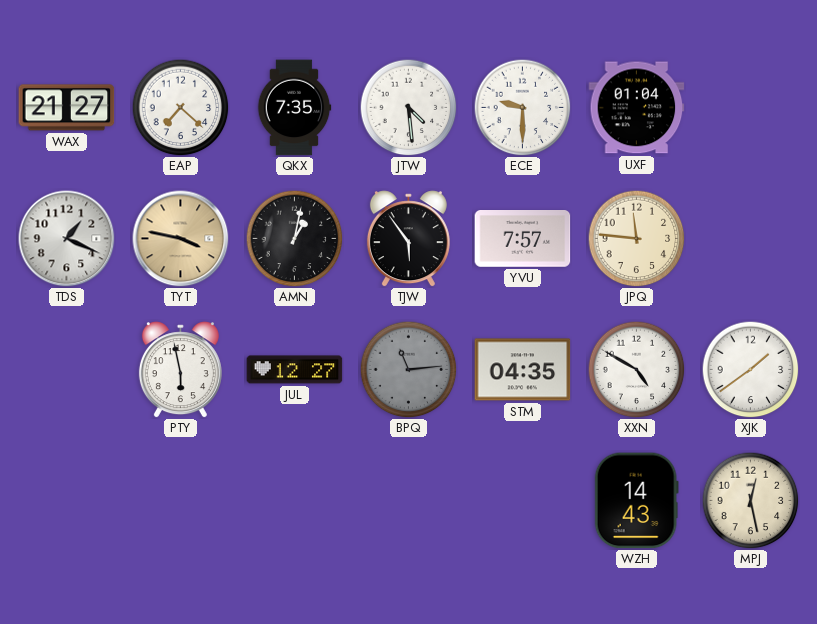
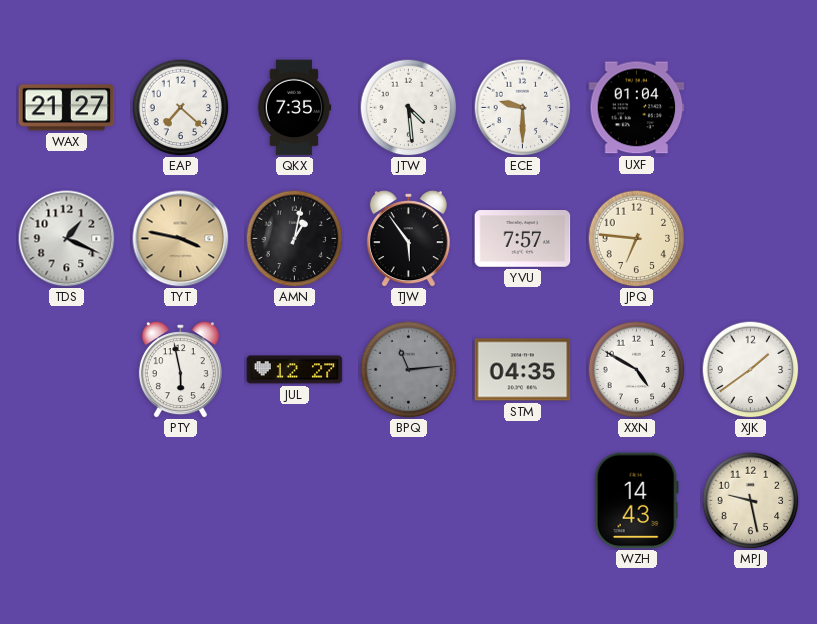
JPQ: 11:46 -> 6:46 (636, 238)
MPJ: 12:28 -> 9:28 (750, 500)
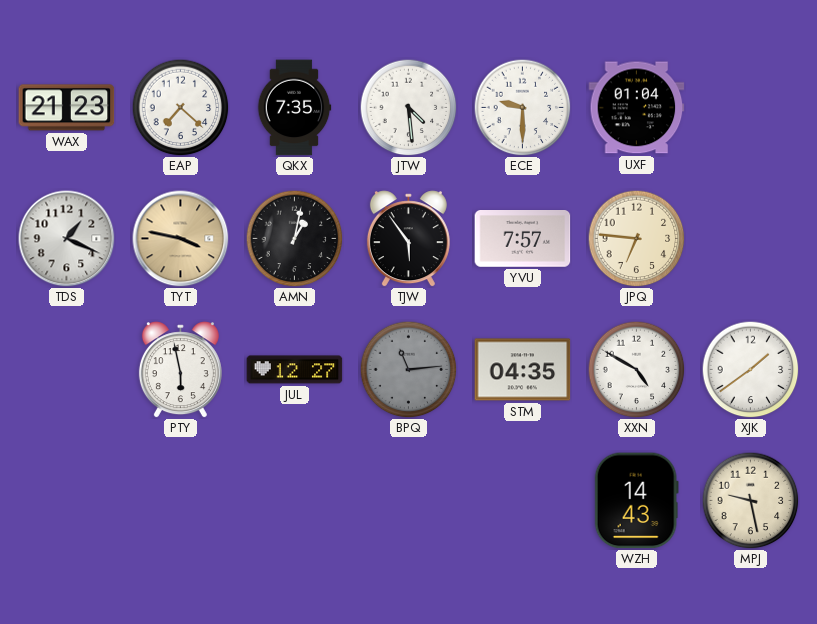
WAX: 21:27 -> 21:23 (67, 108)
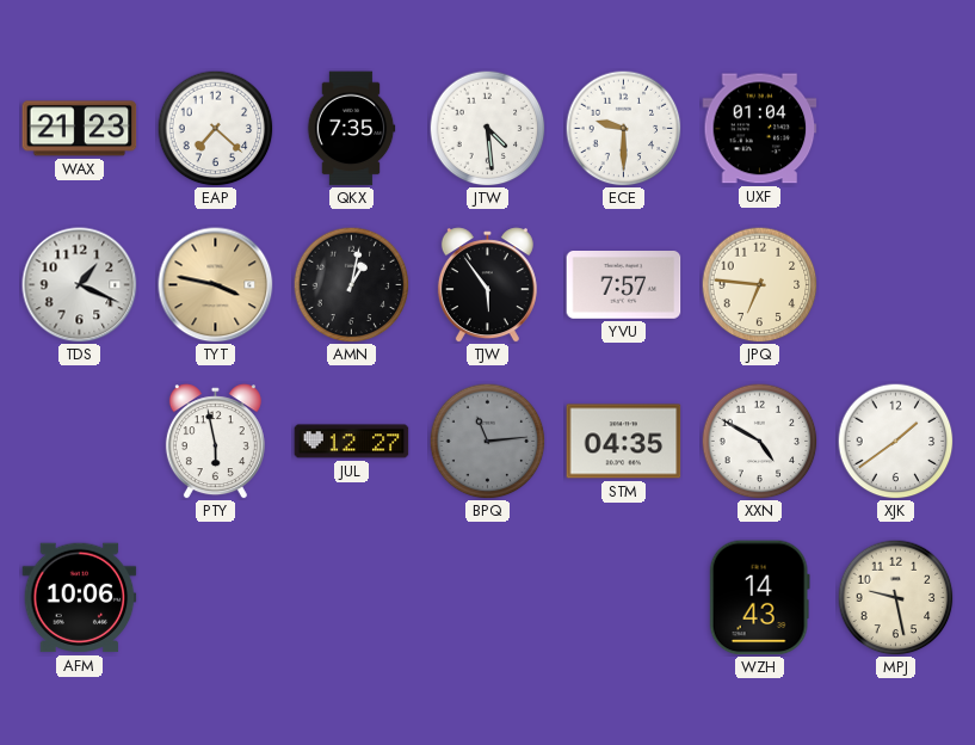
AFM: none -> 10:06 (80, 598)
